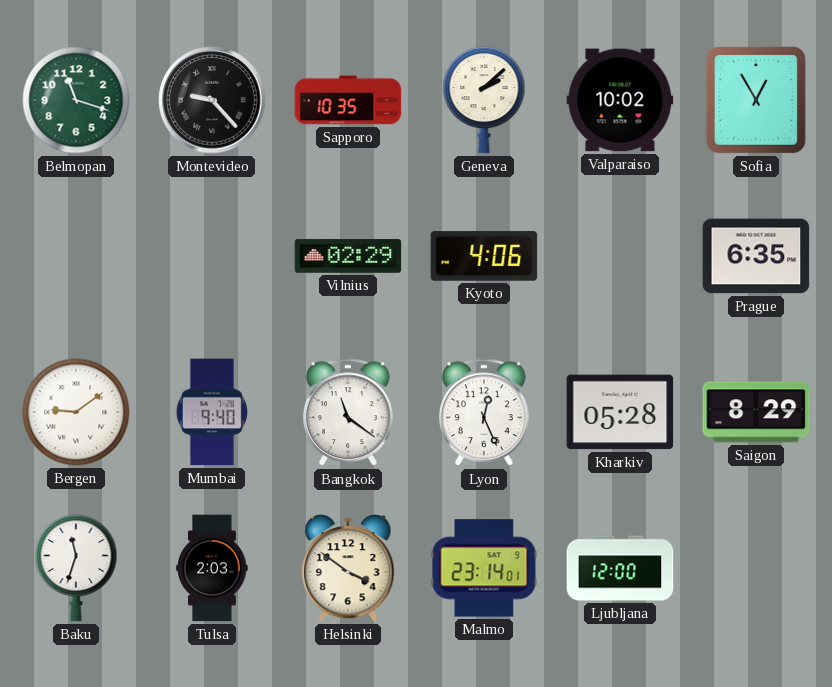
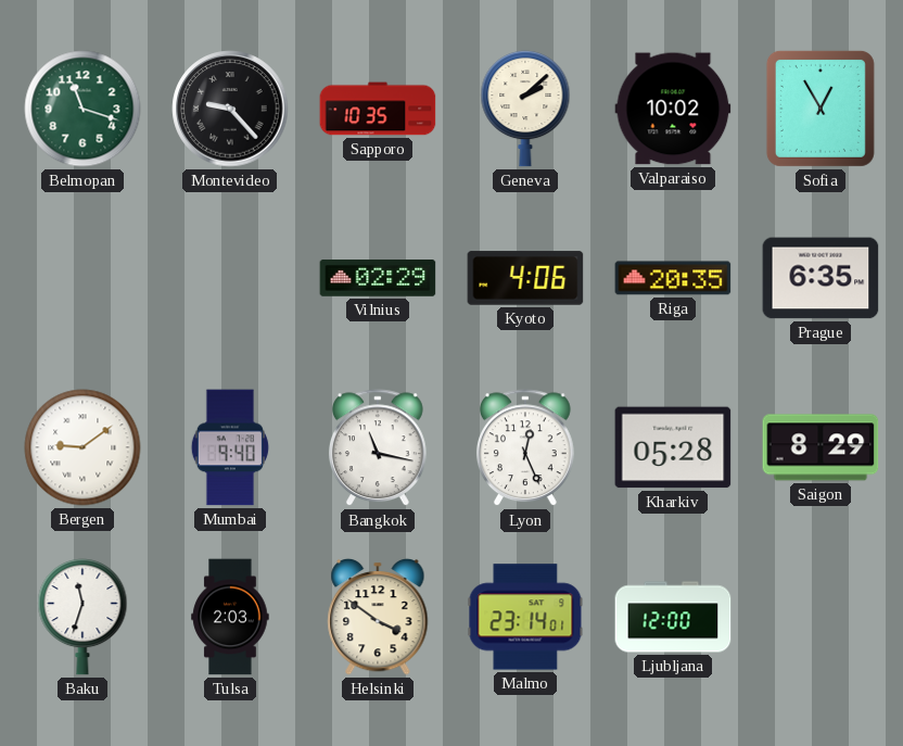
Riga: none -> 20:35 (673, 278)
Bangkok: 11:21 -> 11:17 (378, 448)
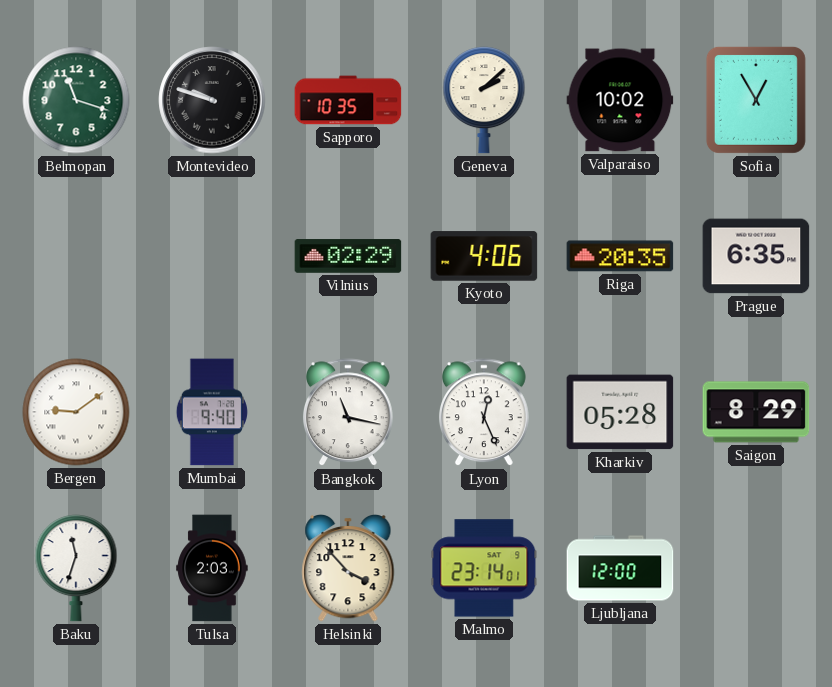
Montevideo: 9:23 -> 9:48 (212, 100)
Helsinki: 3:51 -> 3:53 (348, 568)
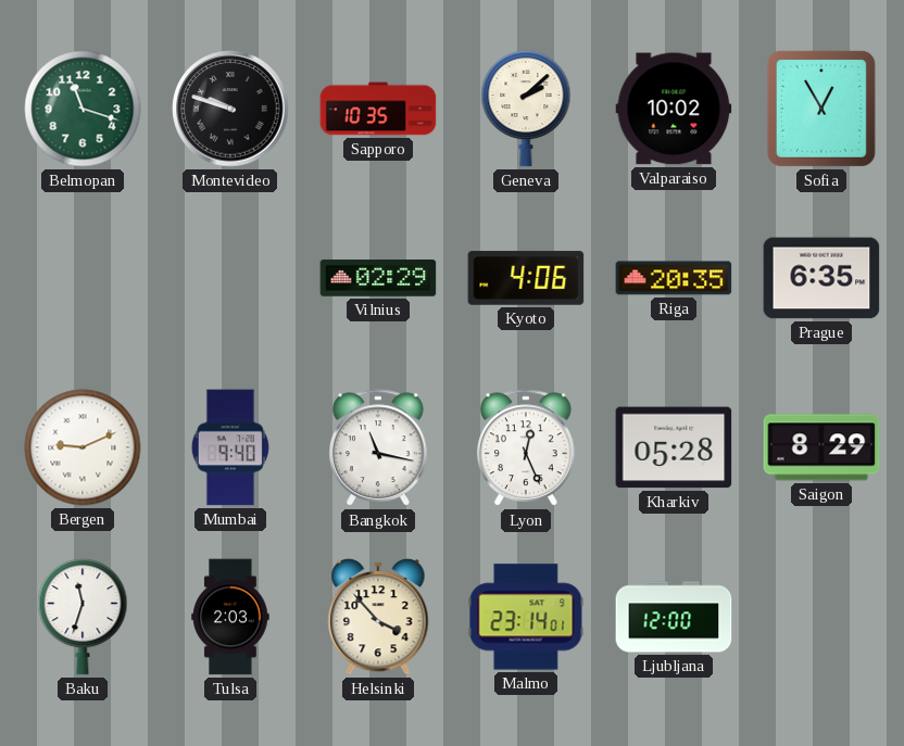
Bergen: 9:09 -> 9:11 (83, 447)
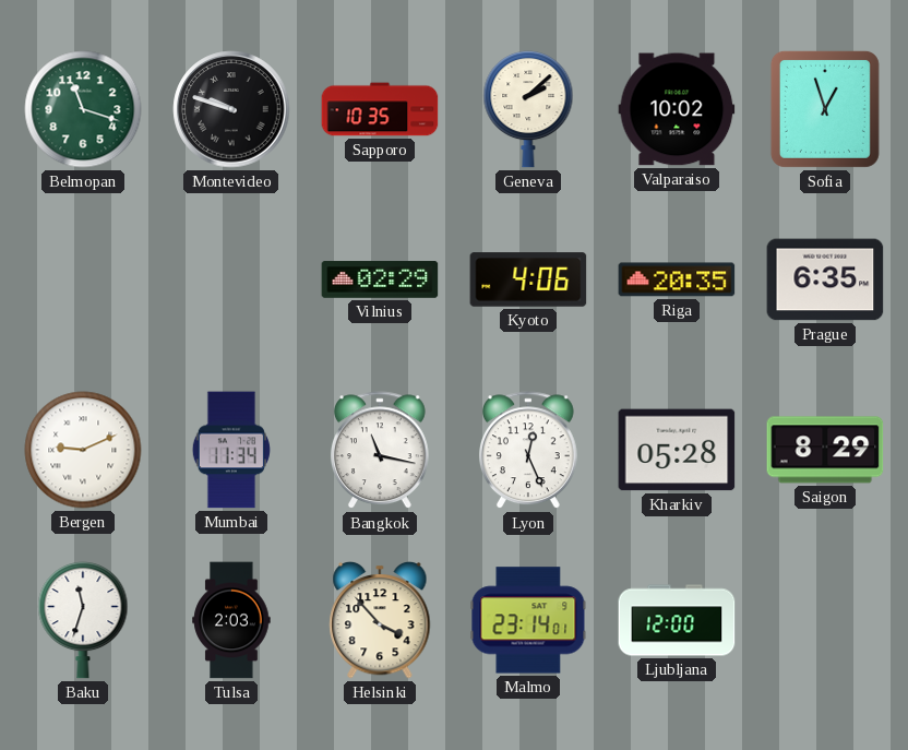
Sofia: 12:55 -> 12:57 (825, 109)
Mumbai: 9:40 -> 11:34 (231, 450)
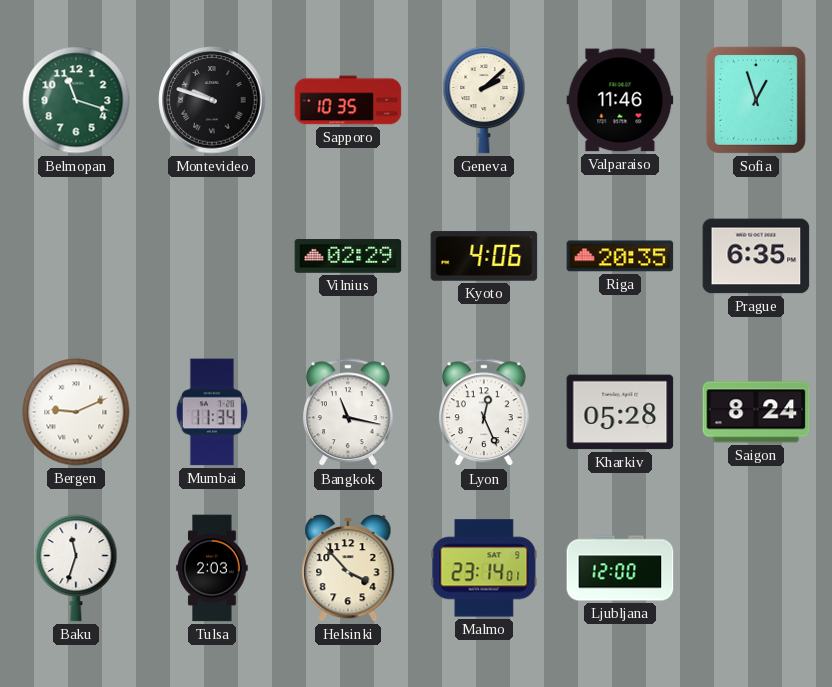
Valparaiso: 10:02 -> 11:46 (620, 100)
Saigon: 8:29 -> 8:24 (756, 412)
